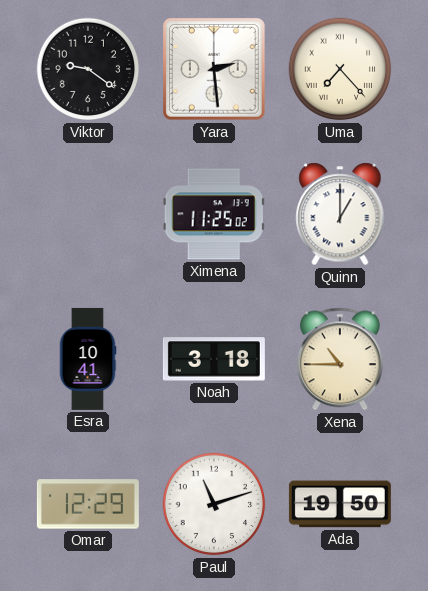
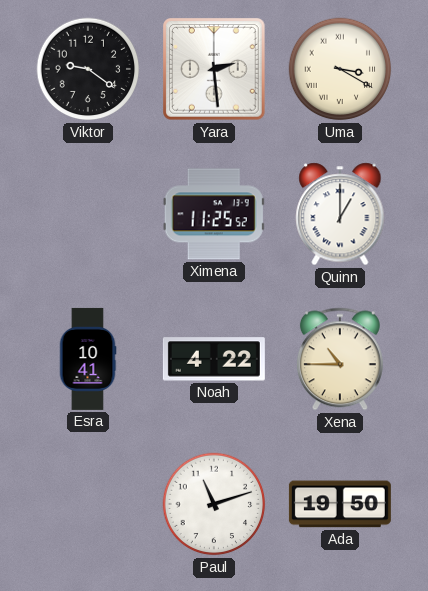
Uma: 7:23 -> 3:20 (340, 69)
Ximena: 11:25:02 -> 11:25:52 (214, 214)
Noah: 3:18 -> 4:22 (214, 359)
Omar: 12:29 -> none (88, 504)
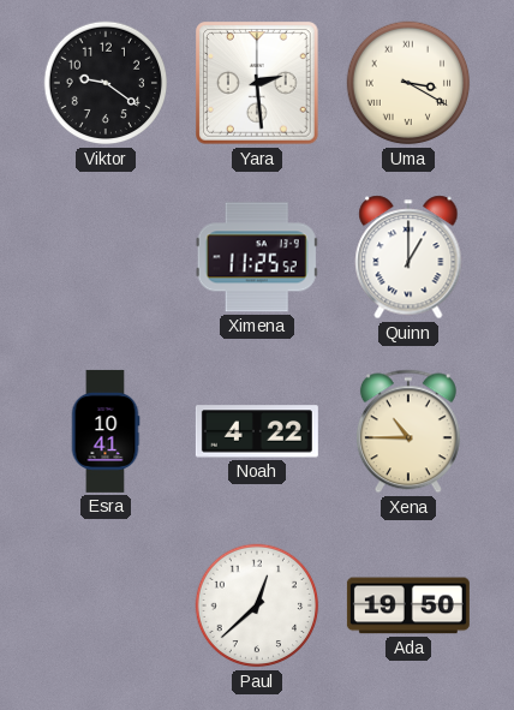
Paul: 11:12 -> 12:38 (257, 605)
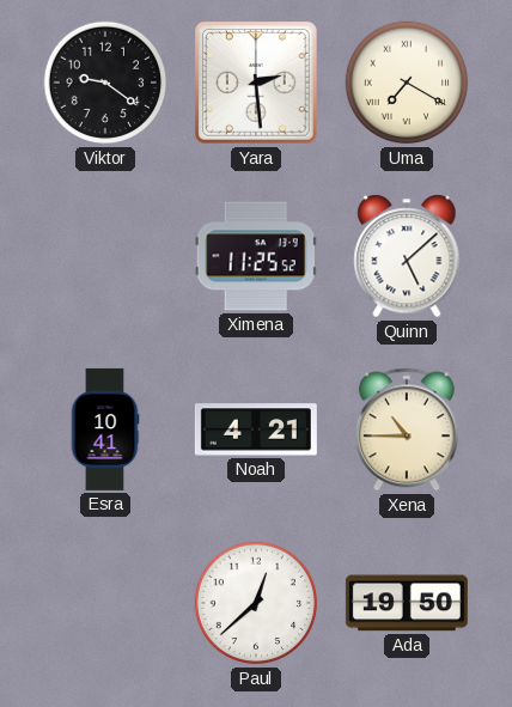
Uma: 3:20 -> 7:20 (407, 83)
Quinn: 1:00 -> 5:08 (407, 256)
Noah: 4:22 -> 4:21 (256, 429)
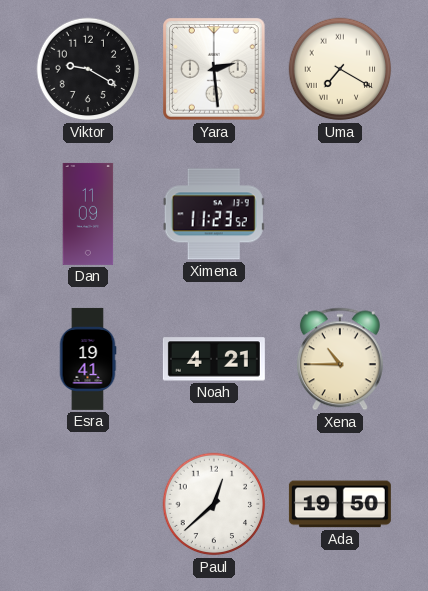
Viktor: 9:21 -> 9:20 (88, 69)
Dan: none -> 11:09 (88, 214)
Ximena: 11:25 -> 11:23 (214, 214)
Quinn: 5:08 -> none (407, 256)
Esra: 10:41 -> 19:41 (88, 359)
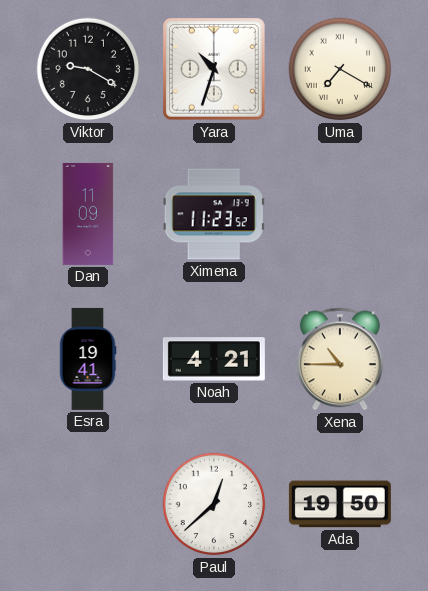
Yara: 2:29 -> 10:33 (214, 69)
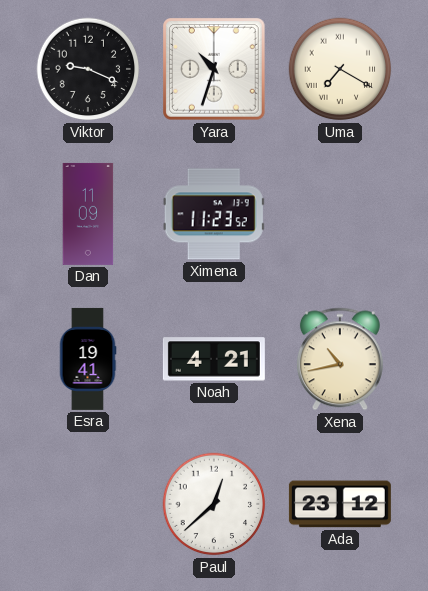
Viktor: 9:20 -> 9:19 (88, 69)
Xena: 10:45 -> 10:43 (340, 359)
Ada: 19:50 -> 23:12 (340, 504)
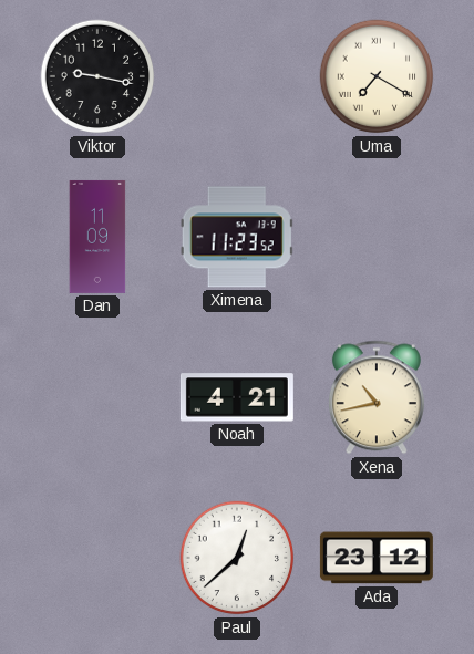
Viktor: 9:19 -> 9:17 (97, 76)
Yara: 10:33 -> none (214, 69)
Esra: 19:41 -> none (88, 359)
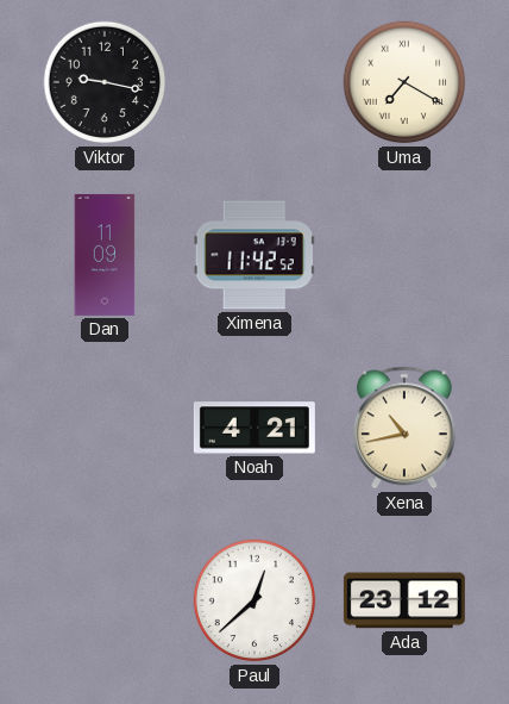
Ximena: 11:23 -> 11:42 (254, 255)
